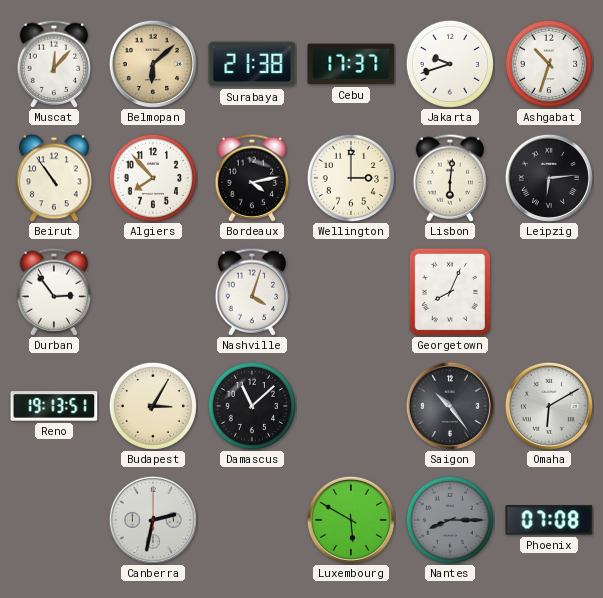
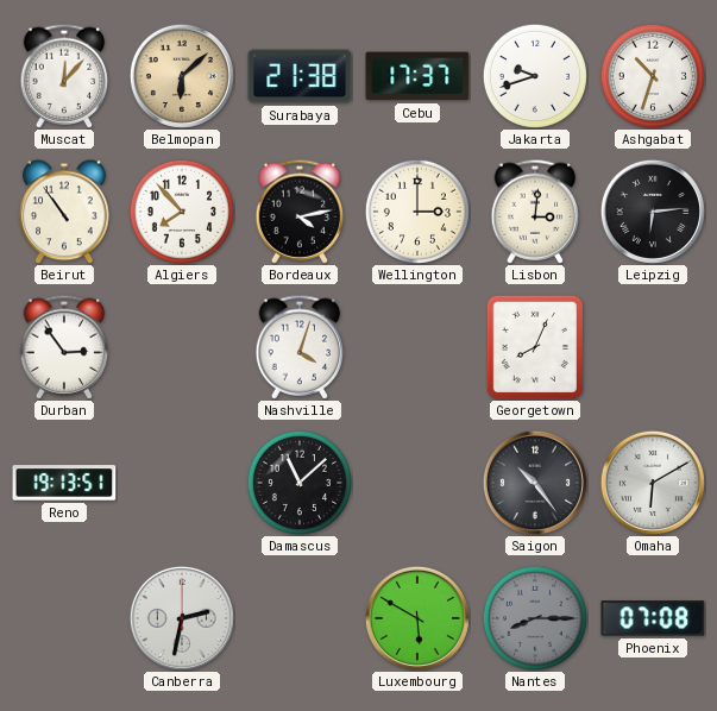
Lisbon: 6:01 -> 3:01 (535, 212)
Budapest: 3:05 -> none (153, 406)
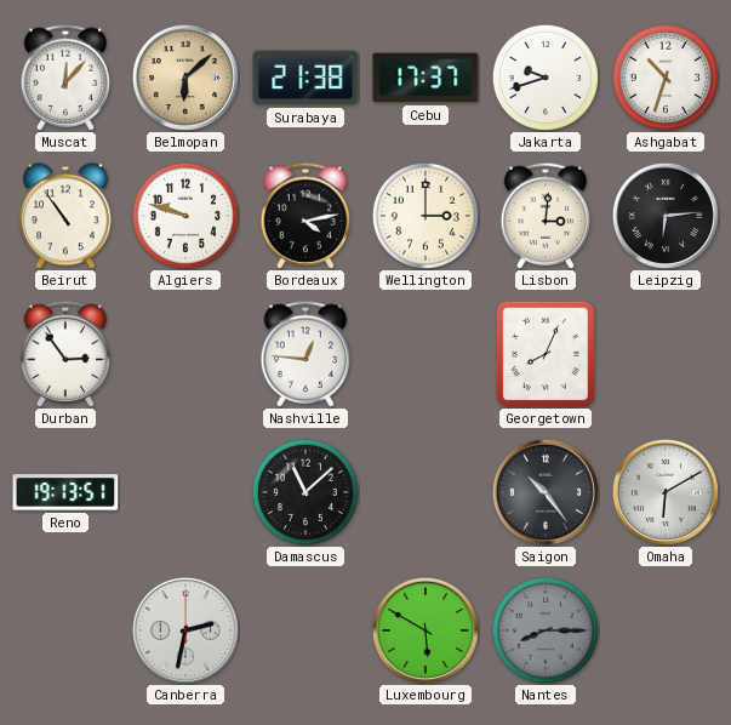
Algiers: 7:53 -> 9:48 (185, 216)
Nashville: 4:03 -> 12:46 (305, 354)
Phoenix: 07:08 -> none (653, 618)
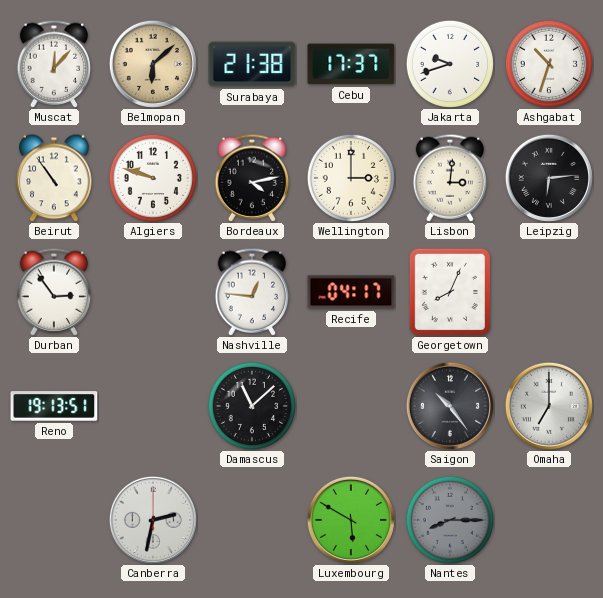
Recife: none -> 04:17 (351, 292)
Omaha: 6:10 -> 7:00 (549, 406)
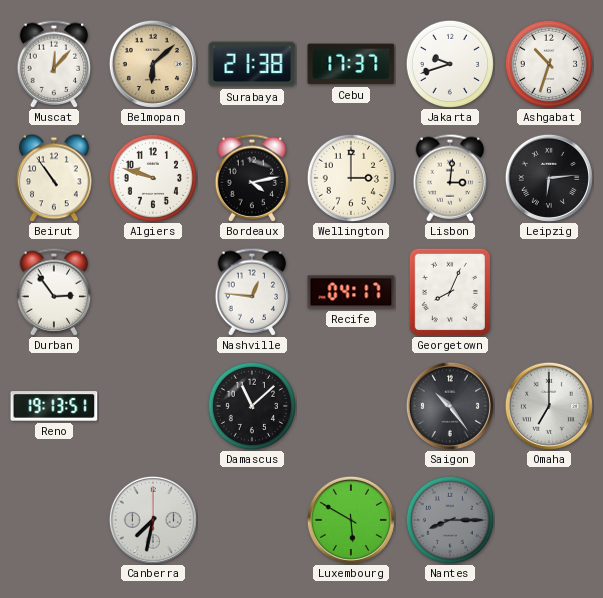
Canberra: 2:32 -> 7:32 (153, 520)
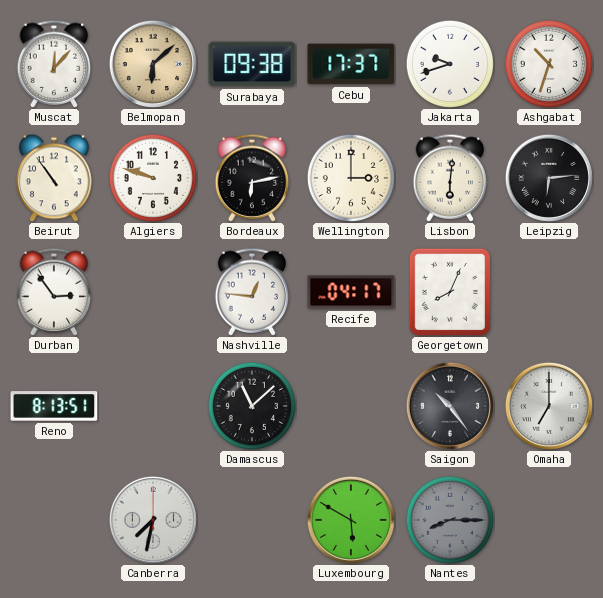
Surabaya: 21:38 -> 09:38 (252, 64)
Bordeaux: 4:13 -> 6:13 (252, 178)
Lisbon: 3:01 -> 6:01 (450, 178)
Reno: 19:13 -> 8:13 (54, 406)
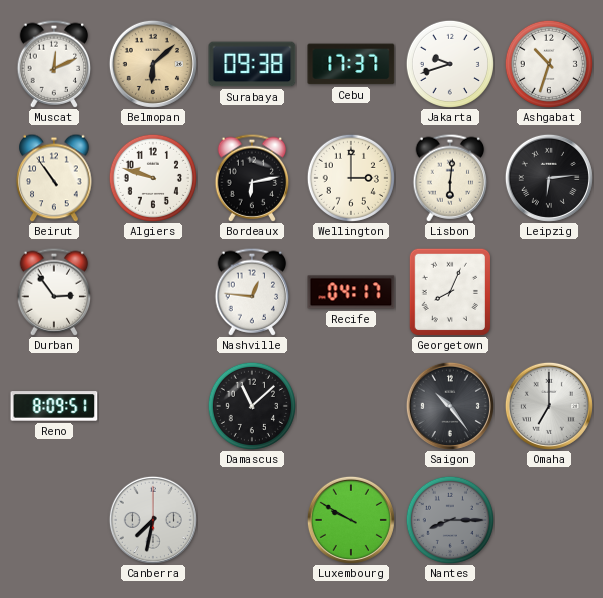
Muscat: 12:07 -> 12:11 (54, 64)
Reno: 8:13 -> 8:09 (54, 406)
Luxembourg: 5:50 -> 9:50 (351, 520)
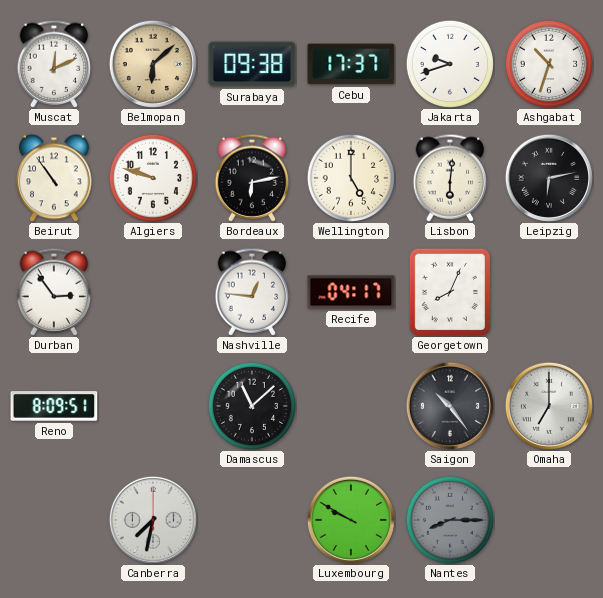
Wellington: 3:00 -> 5:00 (351, 178)
Leipzig: 6:14 -> 6:13 (549, 178)
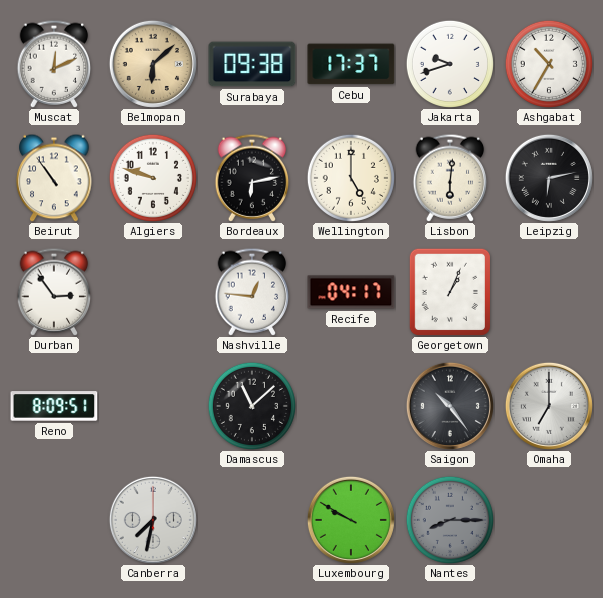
Ashgabat: 10:33 -> 10:35 (549, 64)
Georgetown: 8:04 -> 1:04 (450, 291)
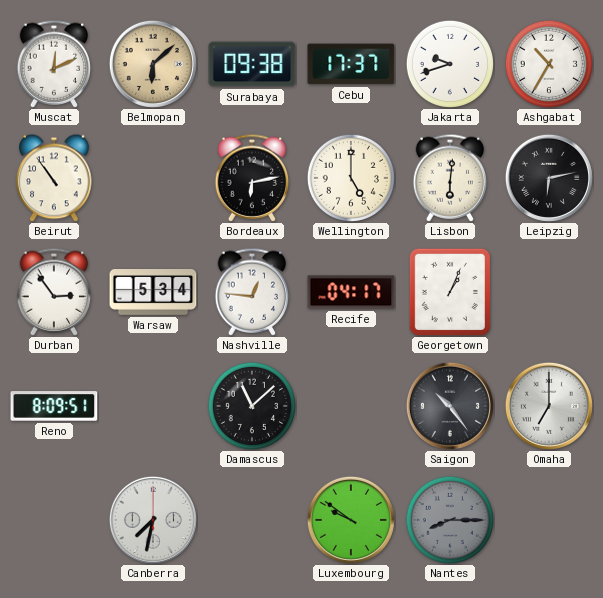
Algiers: 9:48 -> none (153, 178)
Warsaw: none -> 5:34 (153, 293)
Luxembourg: 9:50 -> 9:51 (351, 520)
